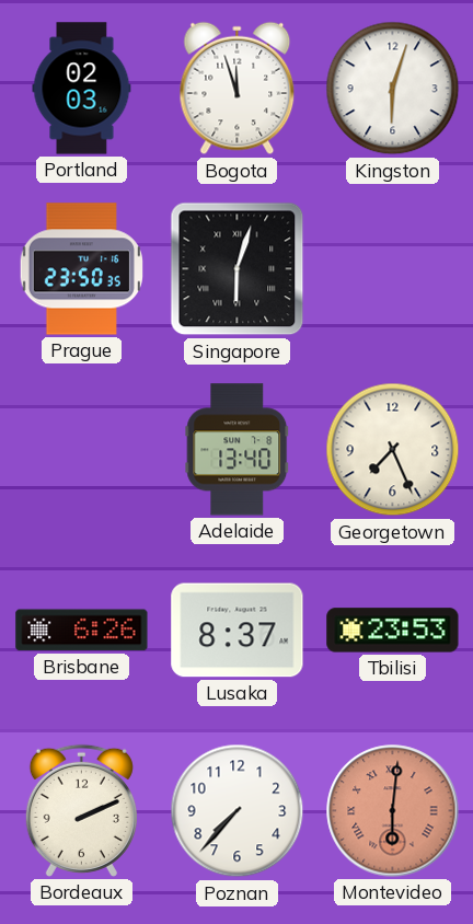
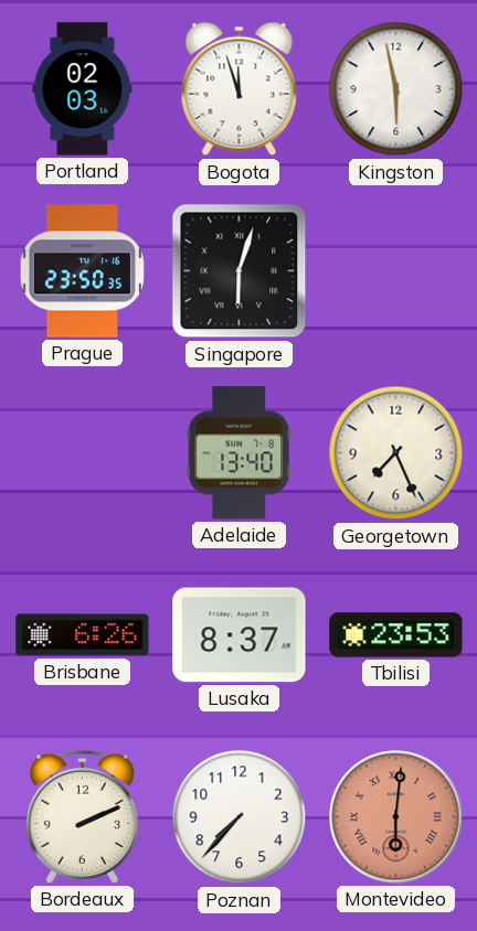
Kingston: 6:03 -> 5:58 (396, 89)
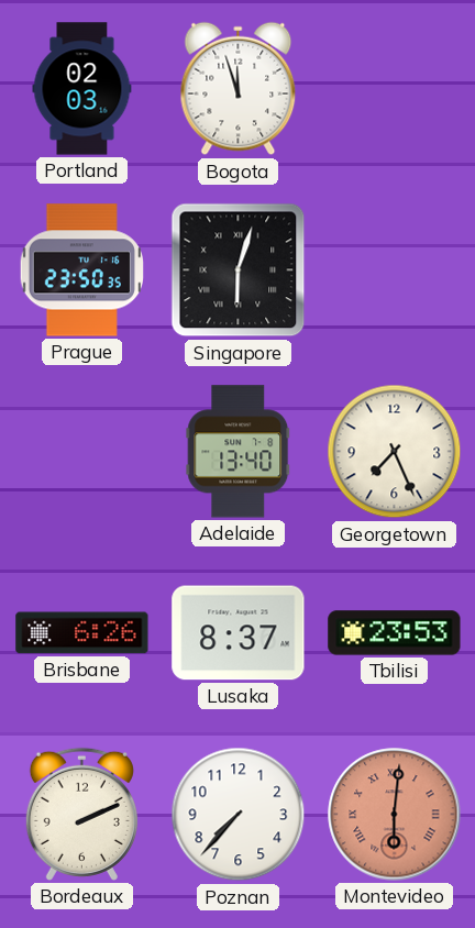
Kingston: 5:58 -> none (396, 89)
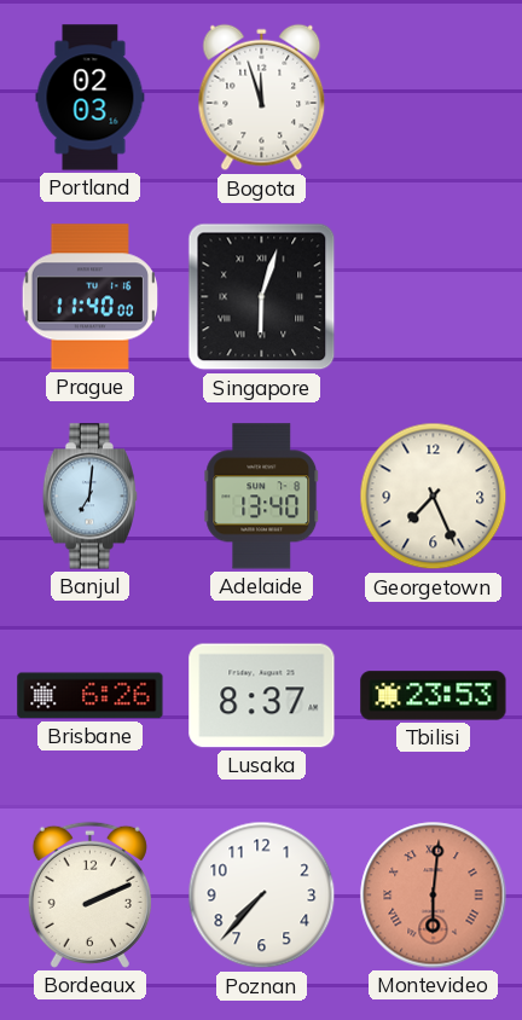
Prague: 23:50 -> 11:40 (89, 297)
Banjul: none -> 7:01 (89, 497)
